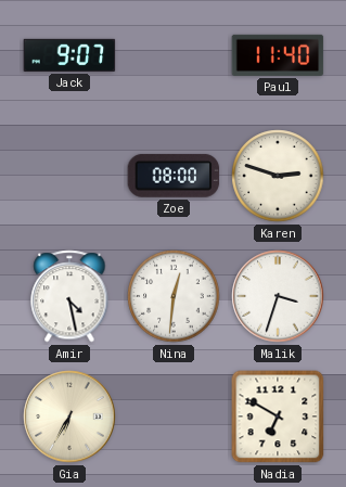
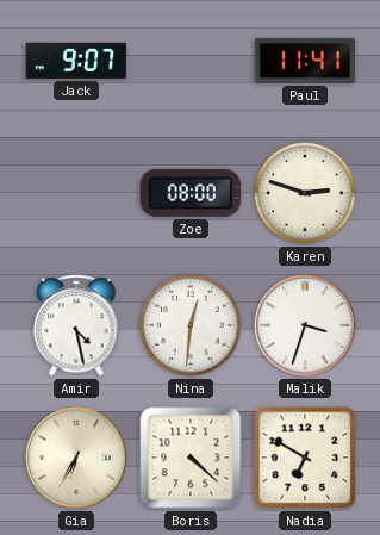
Paul: 11:40 -> 11:41 (305, 61)
Boris: none -> 4:22 (191, 458)
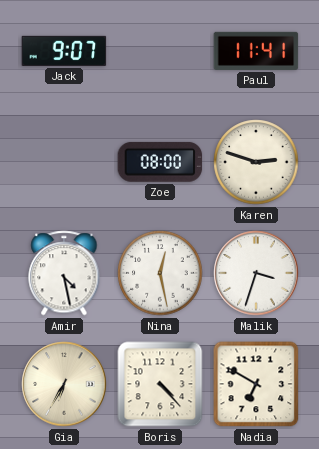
Nina: 12:31 -> 12:28 (160, 273)
Boris: 4:22 -> 4:23 (160, 384)
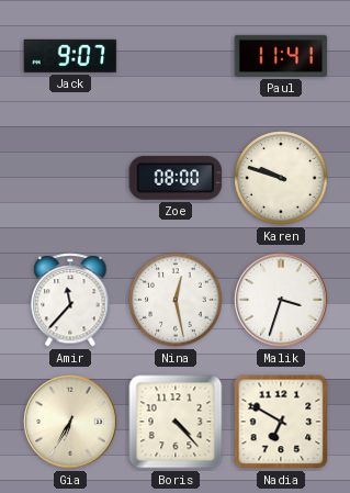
Karen: 2:48 -> 9:48 (281, 178)
Amir: 4:28 -> 11:37 (70, 300)
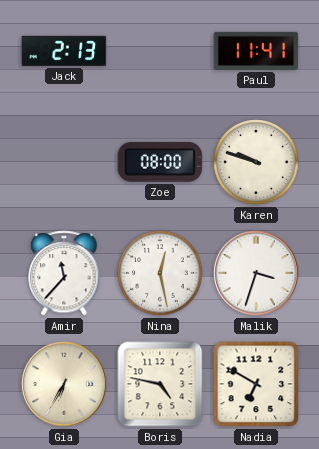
Jack: 9:07 -> 2:13 (64, 51)
Boris: 4:23 -> 4:47 (160, 384)
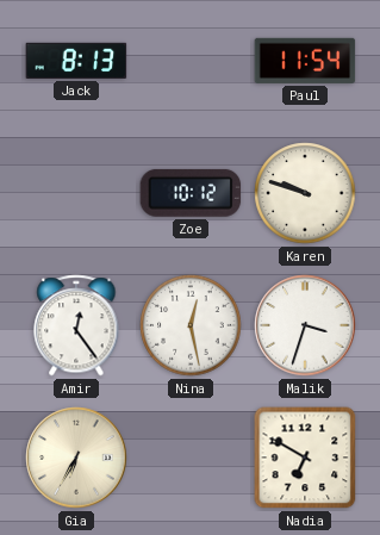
Jack: 2:13 -> 8:13 (76, 61)
Paul: 11:41 -> 11:54 (305, 61)
Zoe: 08:00 -> 10:12 (191, 193)
Amir: 11:37 -> 12:24 (76, 325)
Boris: 4:47 -> none (160, 384)
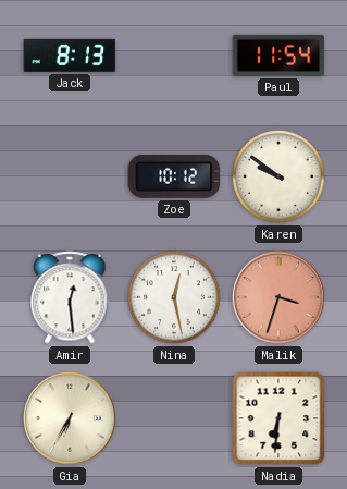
Karen: 9:48 -> 9:51 (278, 176)
Amir: 12:24 -> 12:29 (70, 297)
Malik dial: white -> salmon (278, 297)
Nadia: 6:50 -> 6:31 (278, 418)
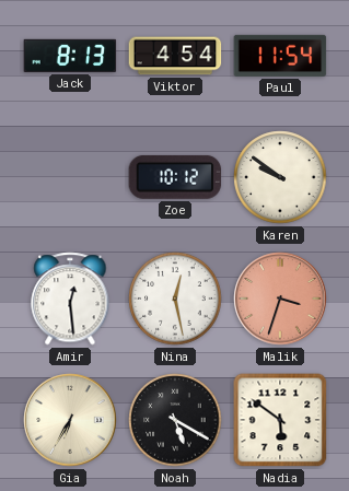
Viktor: none -> 4:54 (175, 56)
Noah: none -> 5:20 (175, 420)
Nadia: 6:31 -> 5:51 (280, 420)
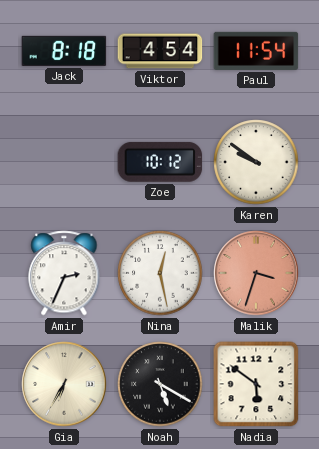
Jack: 8:13 -> 8:18 (64, 51)
Amir: 12:29 -> 2:34 (64, 273)
